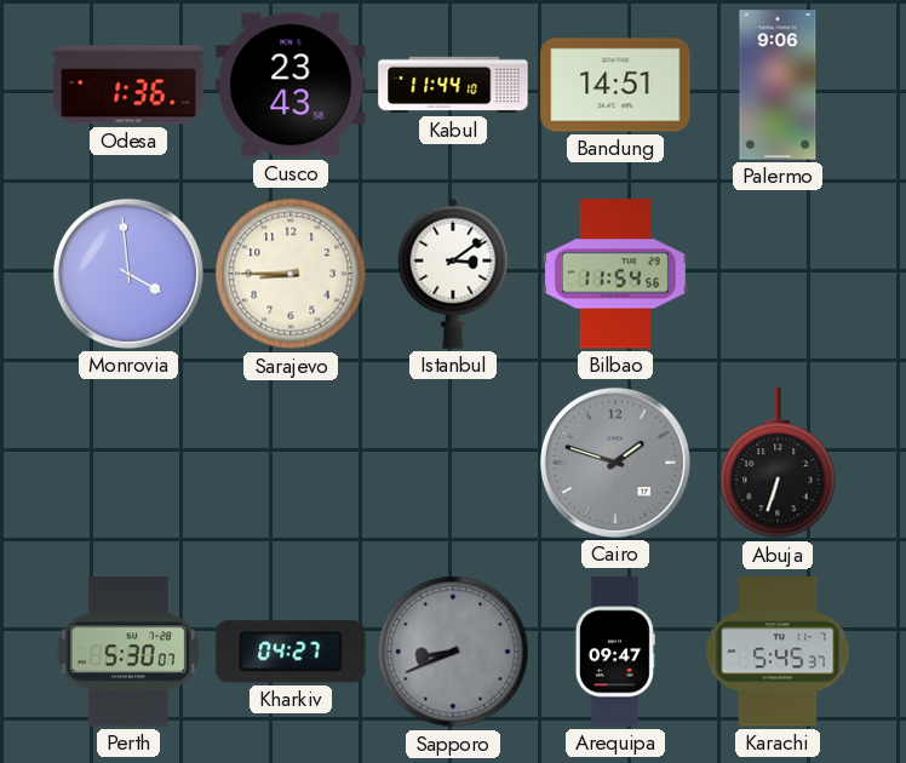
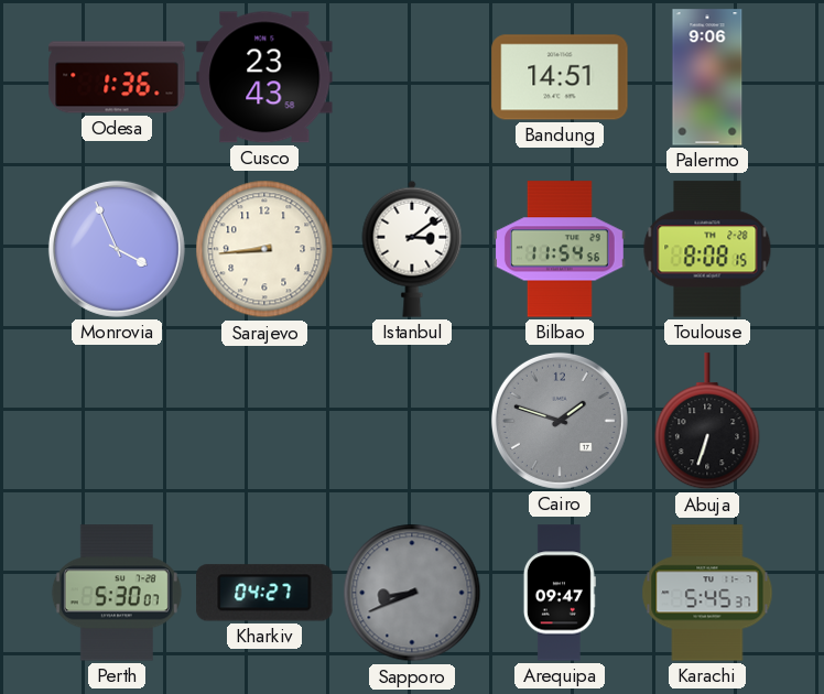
Kabul: 11:44 -> none (453, 85)
Monrovia: 3:59 -> 3:56 (117, 249)
Sarajevo: 8:45 -> 8:44 (264, 249)
Toulouse: none -> 8:08 (707, 249)
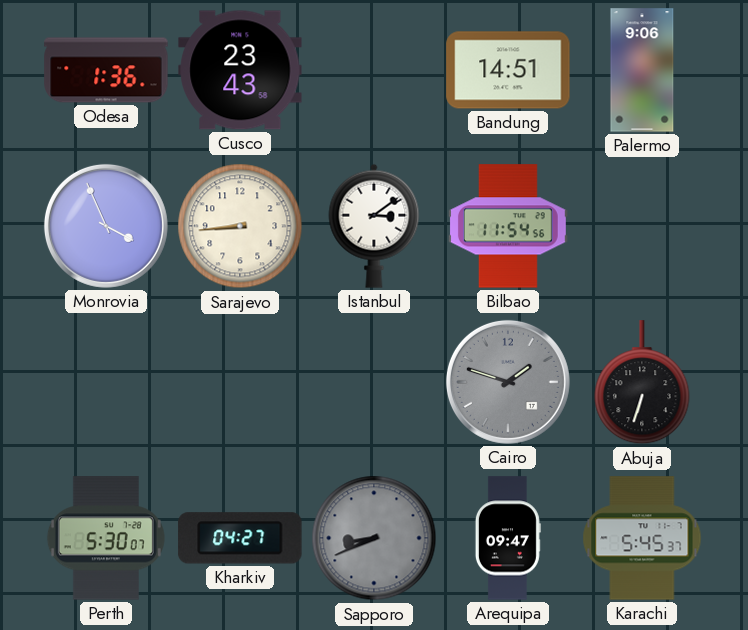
Toulouse: 8:08 -> none (707, 249)
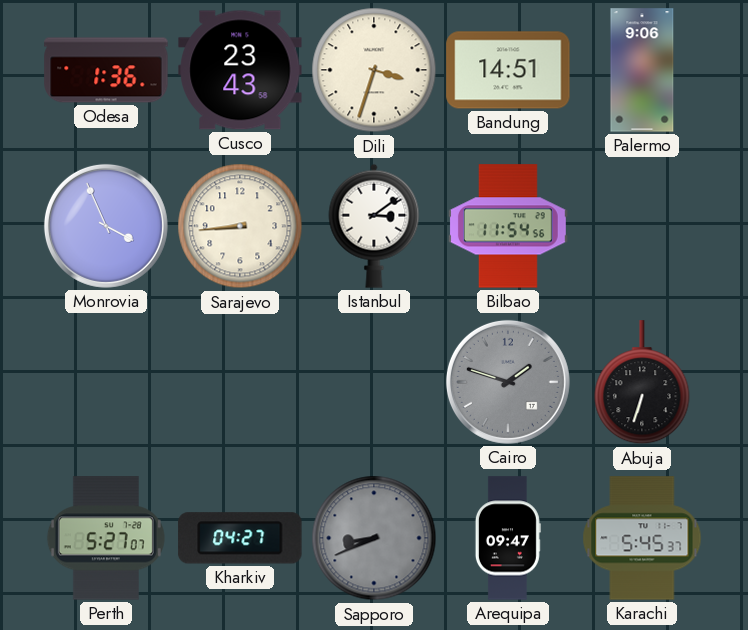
Dili: none -> 3:33 (374, 70)
Perth: 5:30 -> 5:27 (106, 538)
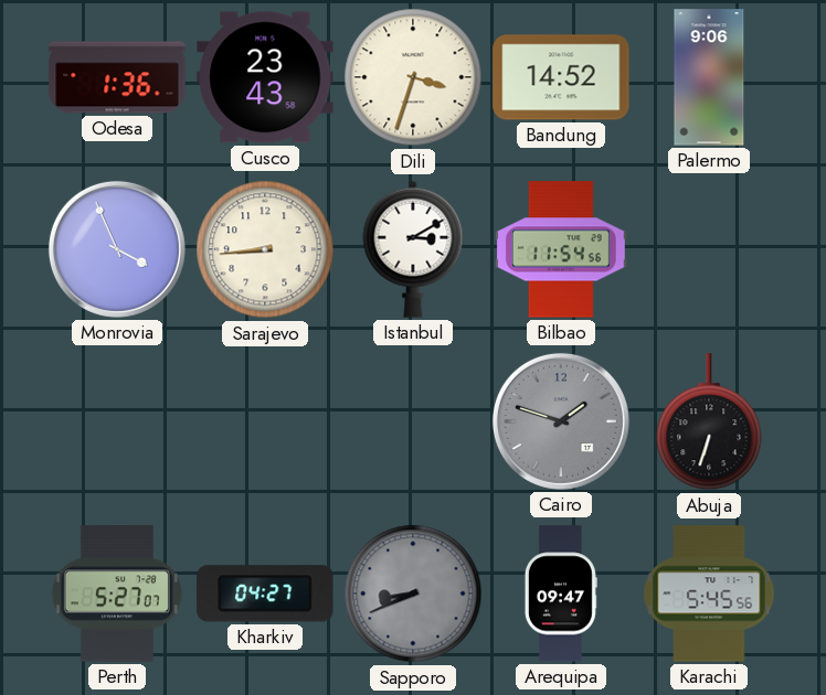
Bandung: 14:51 -> 14:52 (561, 77)
Istanbul: 3:09 -> 3:10 (413, 249)
Karachi: 5:45:37 -> 5:45:56 (709, 594)
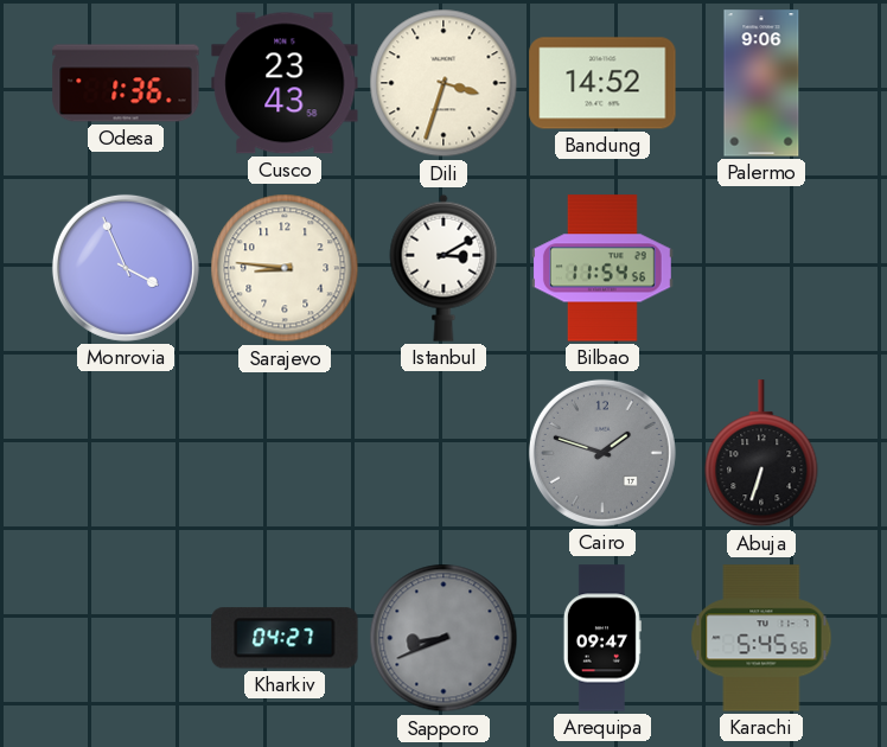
Sarajevo: 8:44 -> 8:46 (285, 268)
Perth: 5:27 -> none (117, 594)
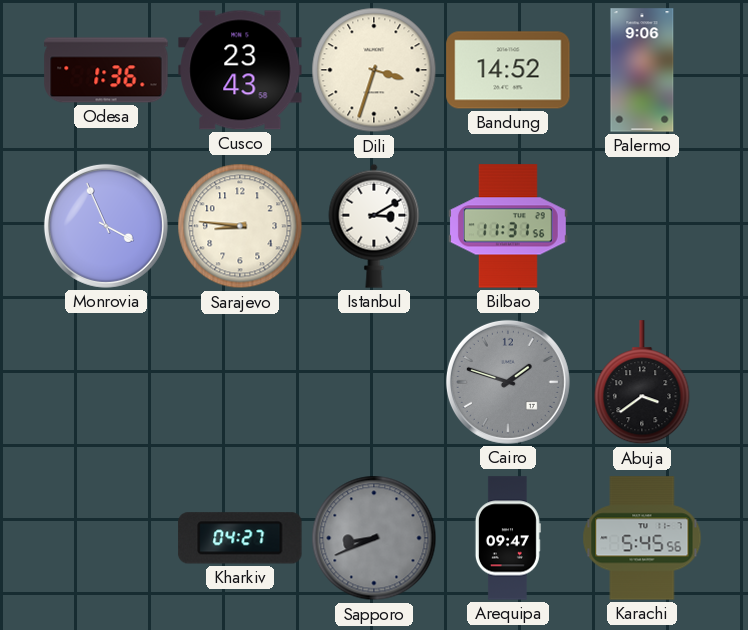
Bilbao: 11:54 -> 11:31 (508, 226)
Abuja: 6:33 -> 3:39 (642, 383)
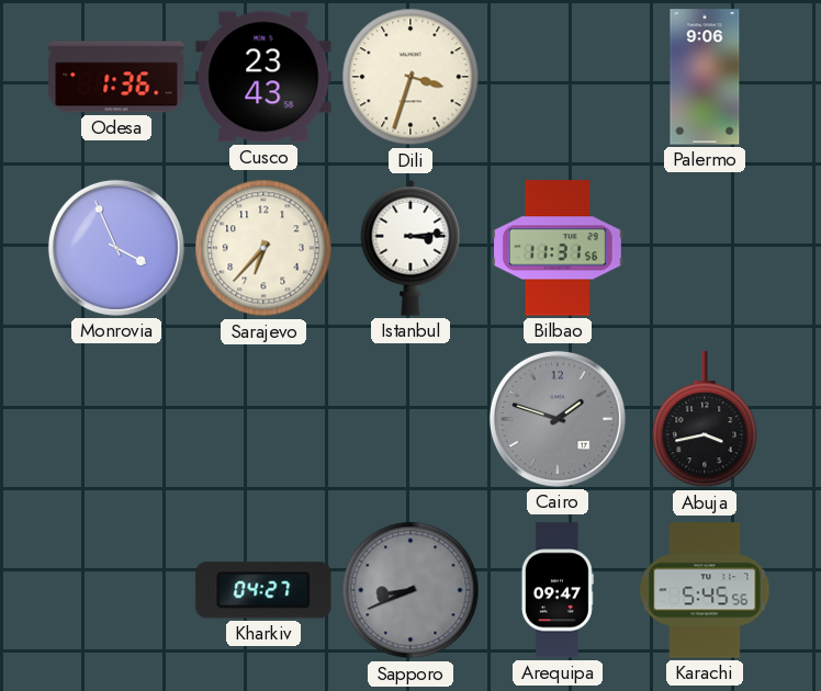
Bandung: 14:52 -> none (508, 70)
Sarajevo: 8:46 -> 6:37 (263, 248)
Istanbul: 3:10 -> 3:14 (410, 248)
Abuja: 3:39 -> 3:43 (705, 420)
